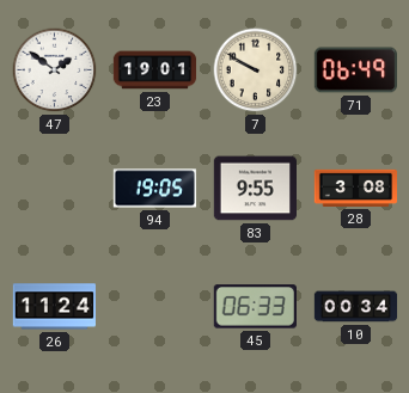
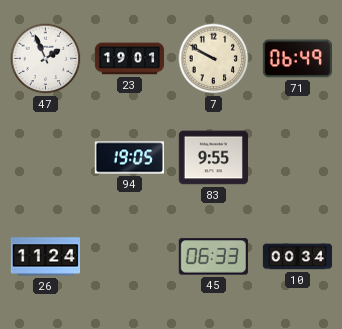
47: 1:51 -> 1:56 (46, 59)
28: 3:08 -> none (356, 188)
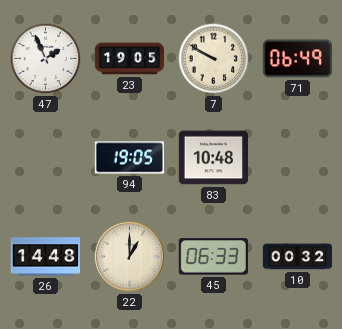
23: 19:01 -> 19:05 (130, 59)
83: 9:55 -> 10:48 (214, 158)
26: 11:24 -> 14:48 (45, 257)
22: none -> 1:00 (129, 256)
10: 00:34 -> 00:32 (298, 257)
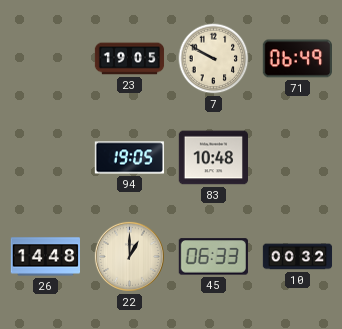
47: 1:56 -> none (46, 59)
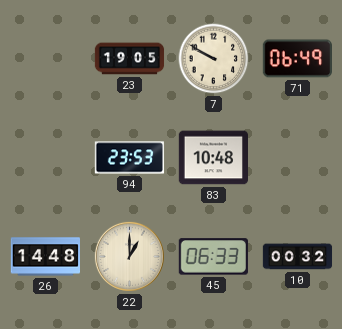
94: 19:05 -> 23:53 (130, 158)
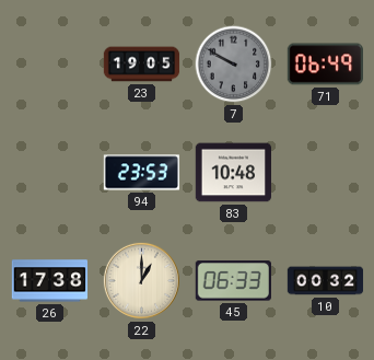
7 dial: cream -> grey (234, 65)
26: 14:48 -> 17:38 (49, 281)
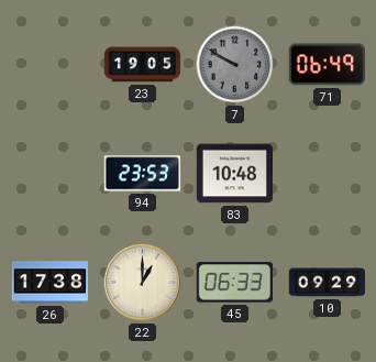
10: 00:32 -> 09:29 (328, 283)
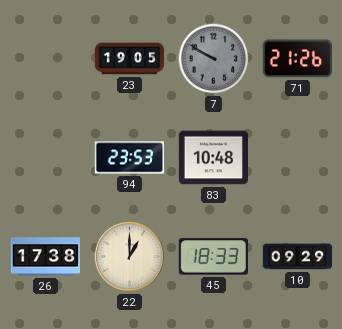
71: 06:49 -> 21:26 (297, 59)
45: 06:33 -> 18:33 (213, 257)
